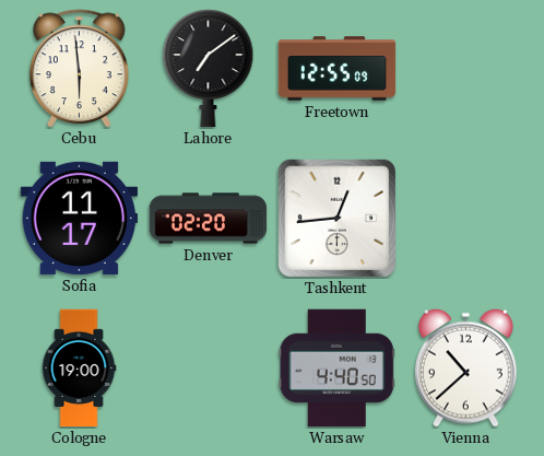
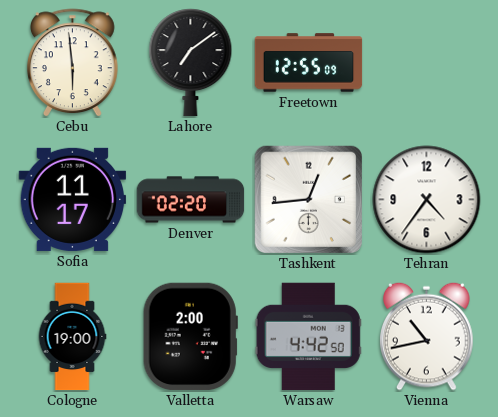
Tehran: none -> 4:36 (427, 200)
Valletta: none -> 2:00 (190, 337)
Warsaw: 4:40 -> 4:42 (308, 337)
Vienna: 10:38 -> 10:43 (427, 336)
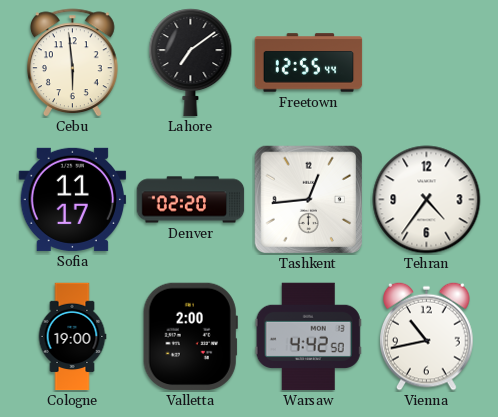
Freetown: 12:55:09 -> 12:55:44 (309, 63)
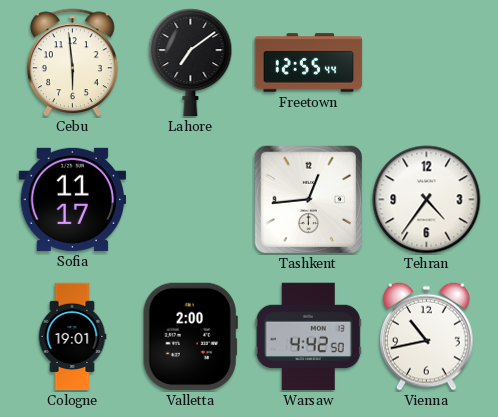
Denver: 02:20 -> none (191, 200)
Cologne: 19:00 -> 19:01 (72, 337)
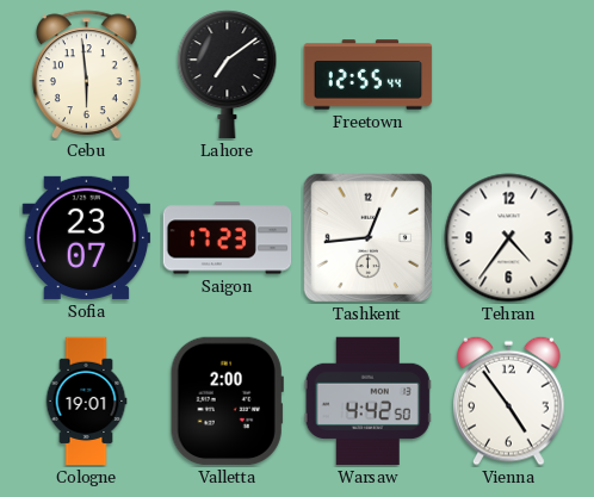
Sofia: 11:17 -> 23:07 (87, 237)
Saigon: none -> 17:23 (228, 238)
Vienna: 10:43 -> 4:54 (509, 400)
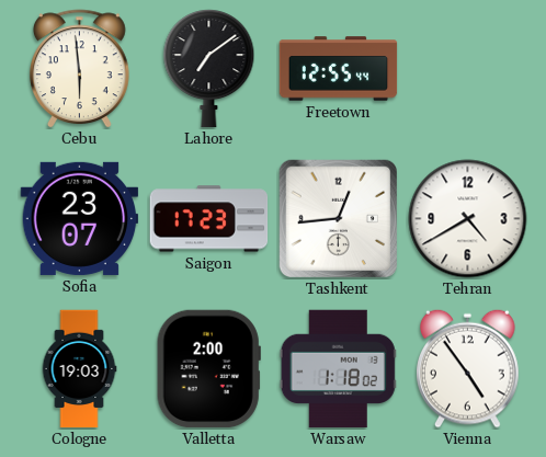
Tehran: 4:36 -> 4:40 (468, 219)
Cologne: 19:01 -> 19:03 (79, 369)
Warsaw: 4:42 -> 1:18 (338, 369)
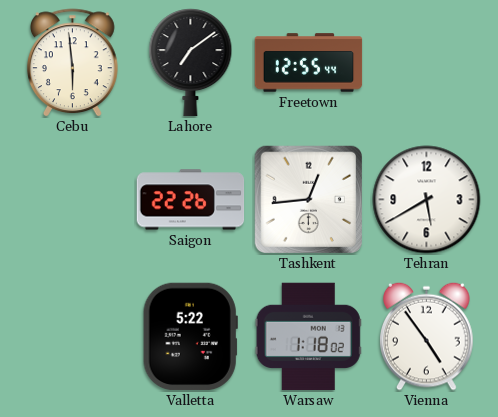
Sofia: 23:07 -> none (80, 218)
Saigon: 17:23 -> 22:26 (191, 200)
Tehran: 4:40 -> 5:40 (427, 200)
Cologne: 19:03 -> none (79, 369)
Valletta: 2:00 -> 5:22 (190, 337)
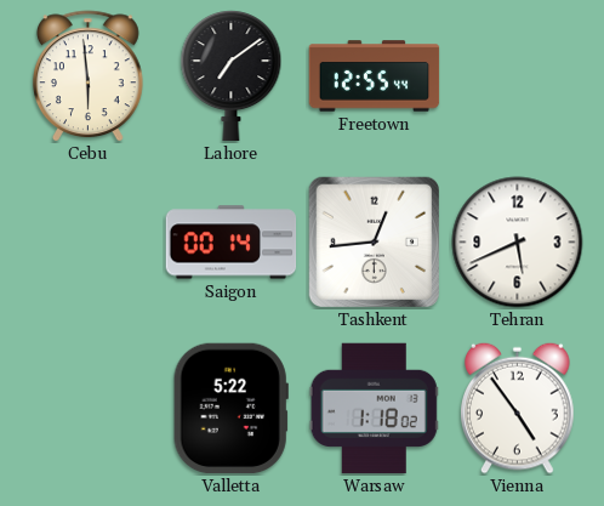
Saigon: 22:26 -> 00:14 (232, 243)
Tehran: 5:40 -> 5:41 (518, 243)
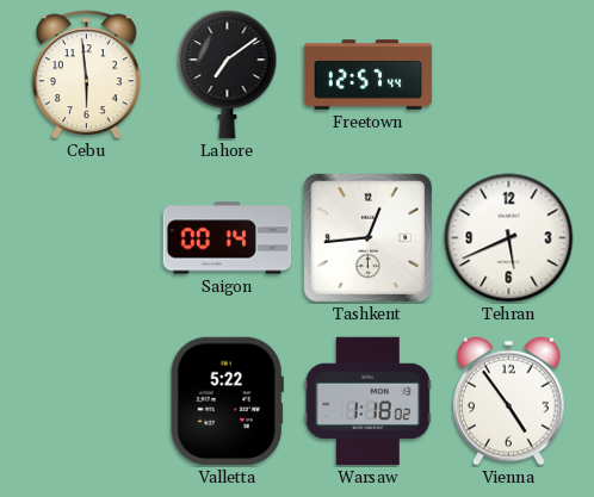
Freetown: 12:55 -> 12:57 (369, 75)
